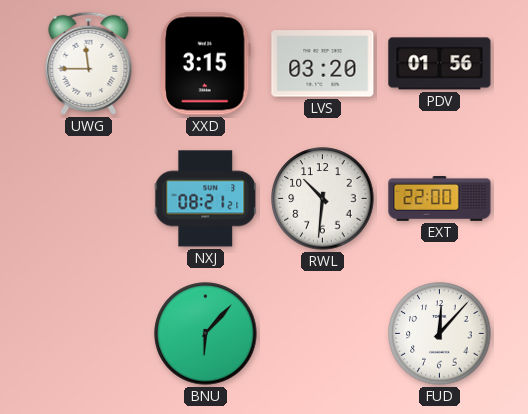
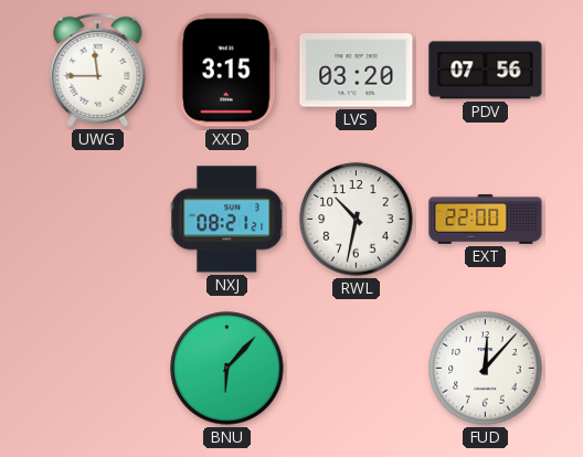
PDV: 01:56 -> 07:56 (486, 71)
RWL: 10:31 -> 10:32 (357, 220)
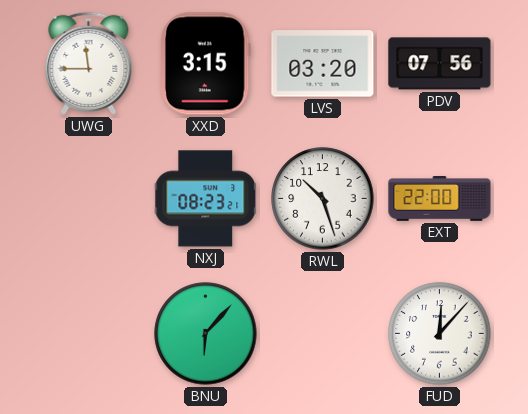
NXJ: 08:21 -> 08:23 (206, 199)
RWL: 10:32 -> 10:27 (323, 199)
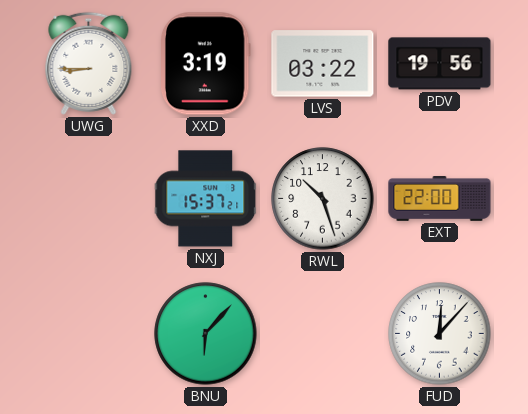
UWG: 11:45 -> 8:45 (89, 63)
XXD: 3:15 -> 3:19 (206, 64)
LVS: 03:20 -> 03:22 (323, 64)
PDV: 07:56 -> 19:56 (440, 64)
NXJ: 08:23 -> 15:37 (206, 199)
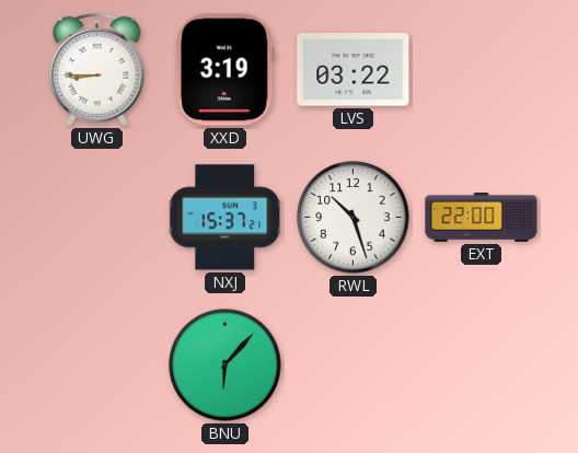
PDV: 19:56 -> none (440, 64)
FUD: 12:07 -> none (440, 334)
